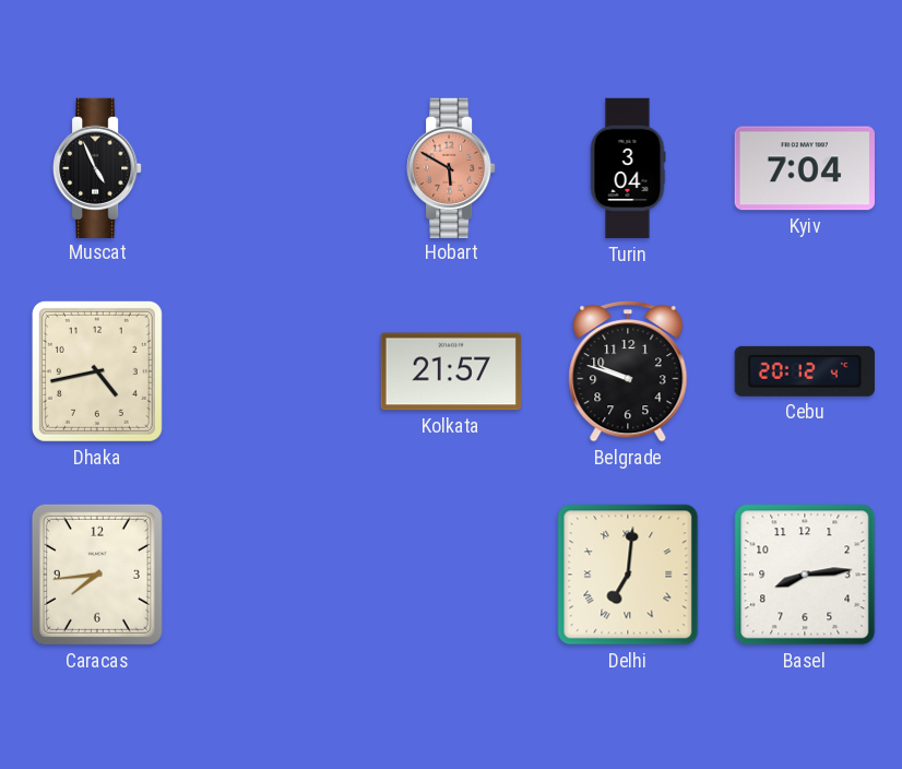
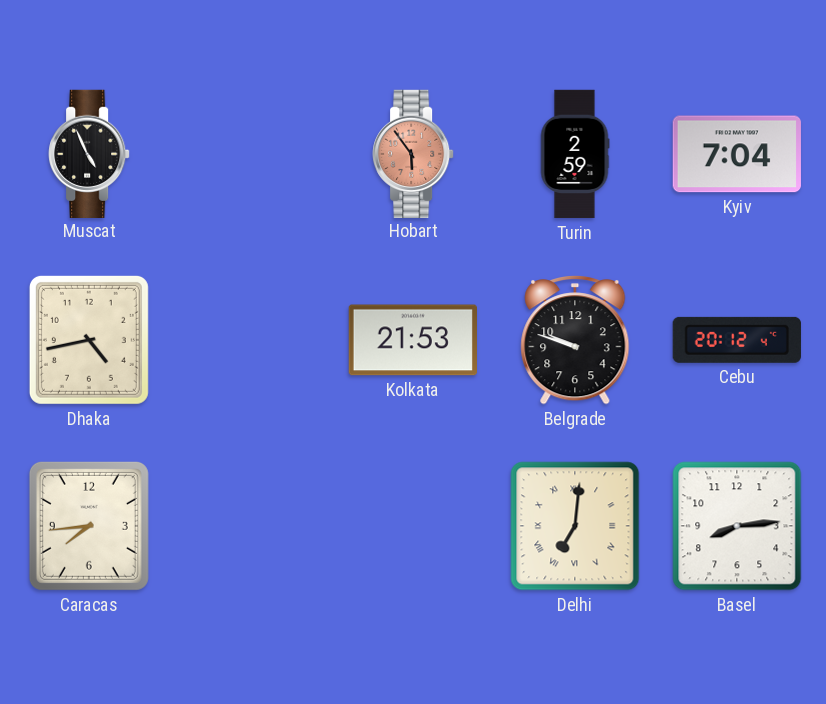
Hobart: 5:50 -> 5:54 (413, 153)
Turin: 3:04 -> 2:59 (575, 154)
Kolkata: 21:57 -> 21:53 (412, 340)
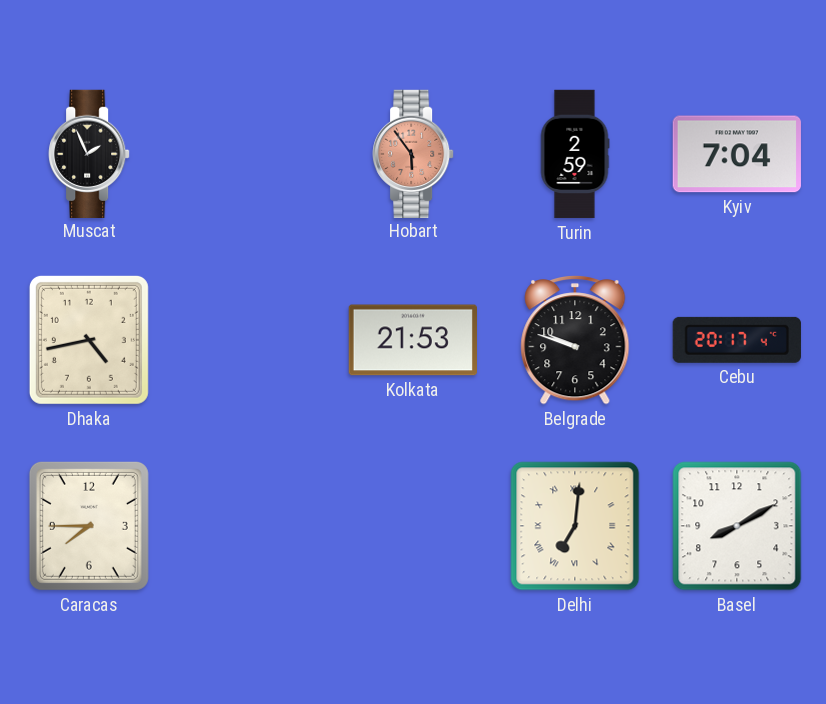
Muscat: 4:56 -> 1:56 (89, 153)
Cebu: 20:12 -> 20:17 (737, 340)
Caracas: 7:44 -> 7:45 (89, 526)
Basel: 8:14 -> 8:10 (737, 526)
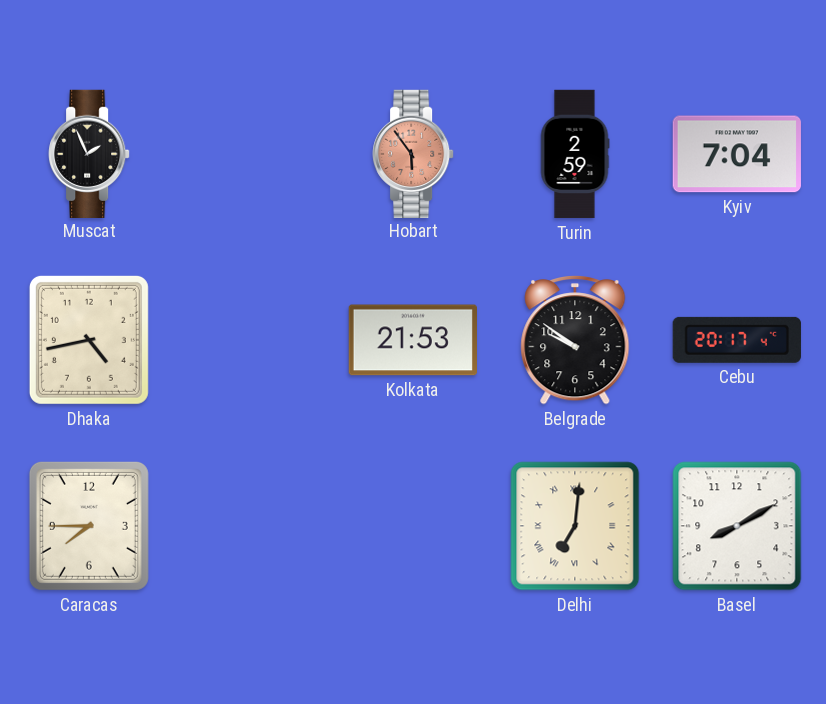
Belgrade: 9:48 -> 9:51 (575, 341)
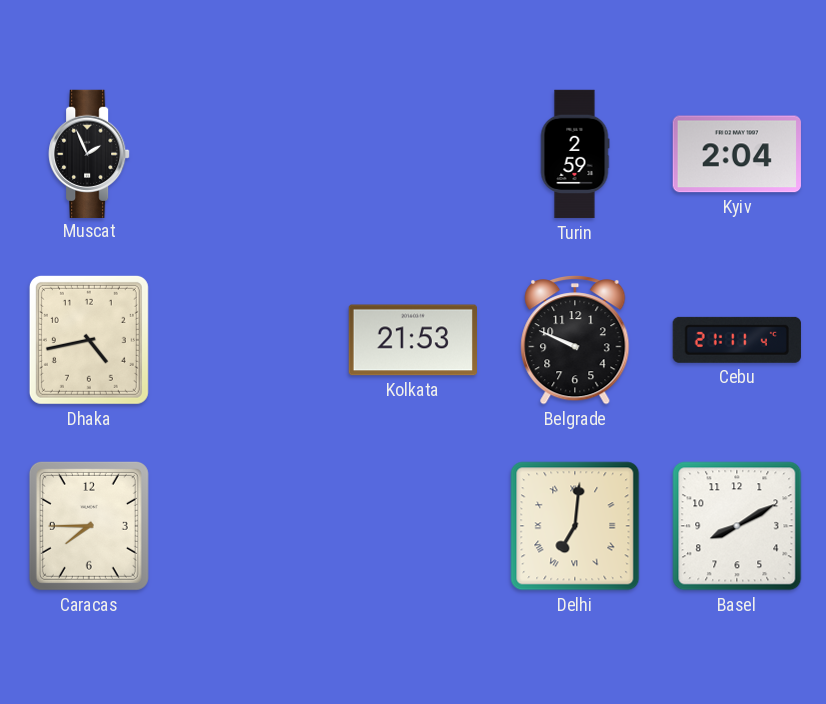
Hobart: 5:54 -> none (413, 153)
Kyiv: 7:04 -> 2:04 (737, 154)
Belgrade: 9:51 -> 9:49 (575, 341)
Cebu: 20:17 -> 21:11 (737, 340)
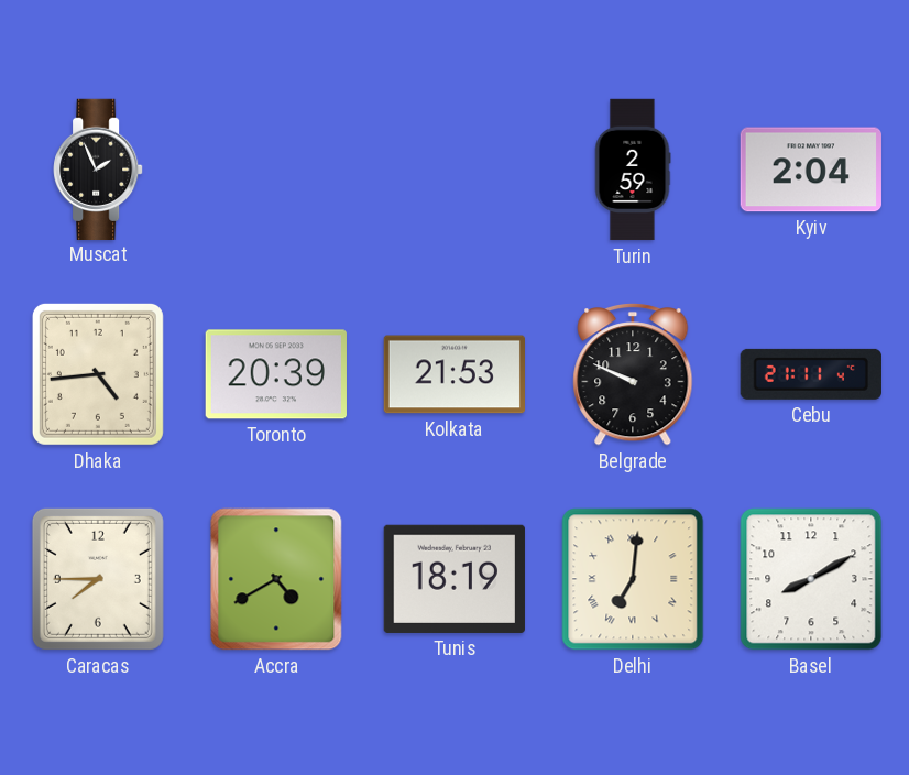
Dhaka: 4:43 -> 4:44 (98, 374)
Toronto: none -> 20:39 (276, 374)
Accra: none -> 4:40 (276, 579)
Tunis: none -> 18:19 (454, 579)
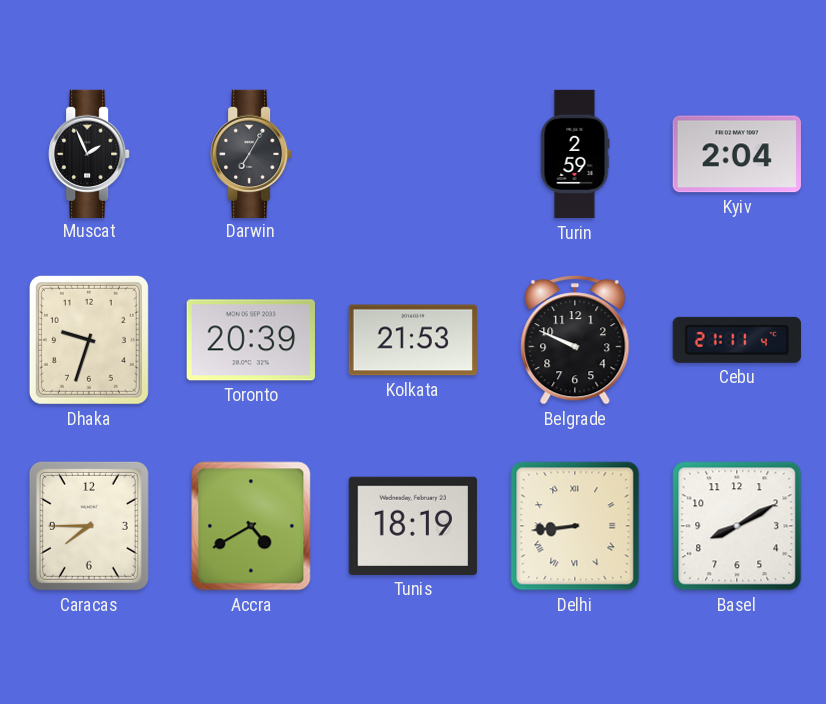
Darwin: none -> 7:05 (251, 153)
Dhaka: 4:44 -> 9:33 (89, 340)
Delhi: 7:01 -> 8:44 (575, 526)
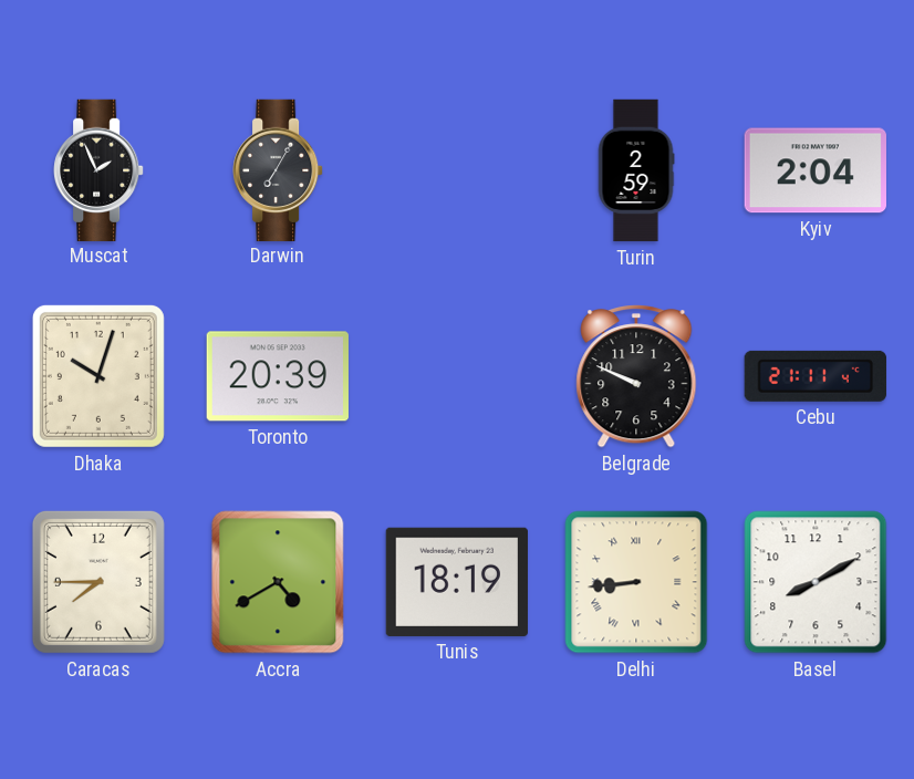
Dhaka: 9:33 -> 10:03 (98, 376)
Kolkata: 21:53 -> none (412, 340)
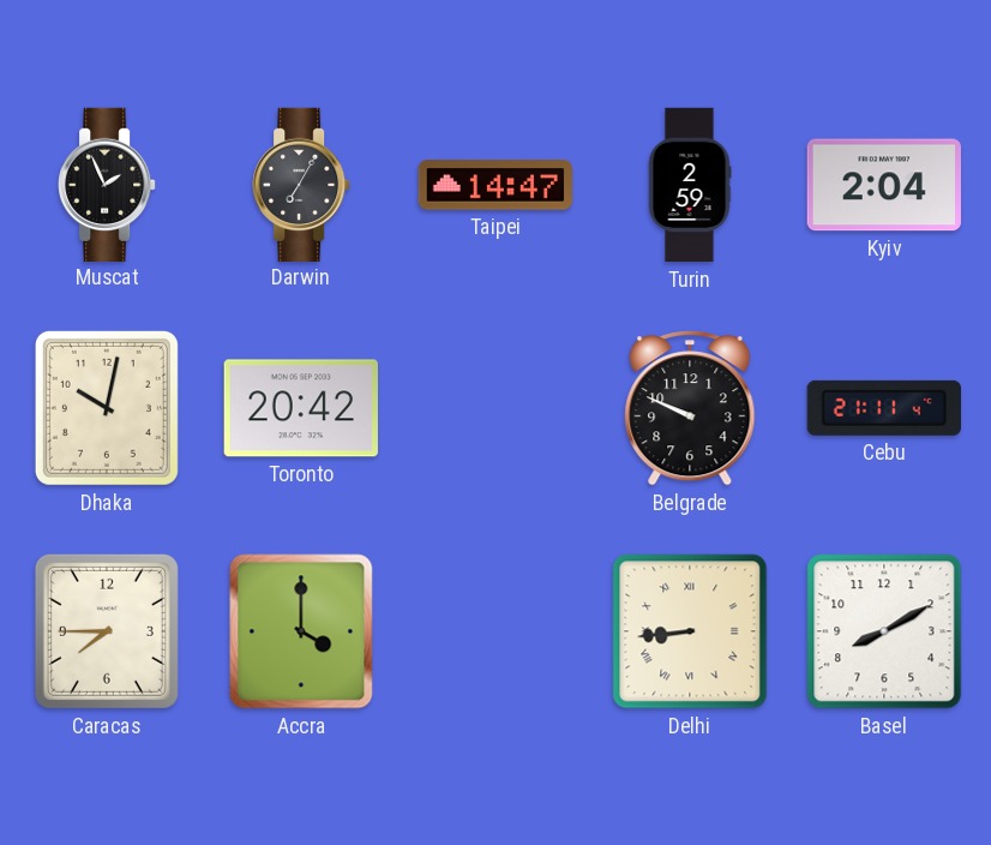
Taipei: none -> 14:47 (495, 185)
Dhaka: 10:03 -> 10:02 (107, 408)
Toronto: 20:39 -> 20:42 (301, 408)
Accra: 4:40 -> 4:00 (301, 631)
Tunis: 18:19 -> none (457, 582)
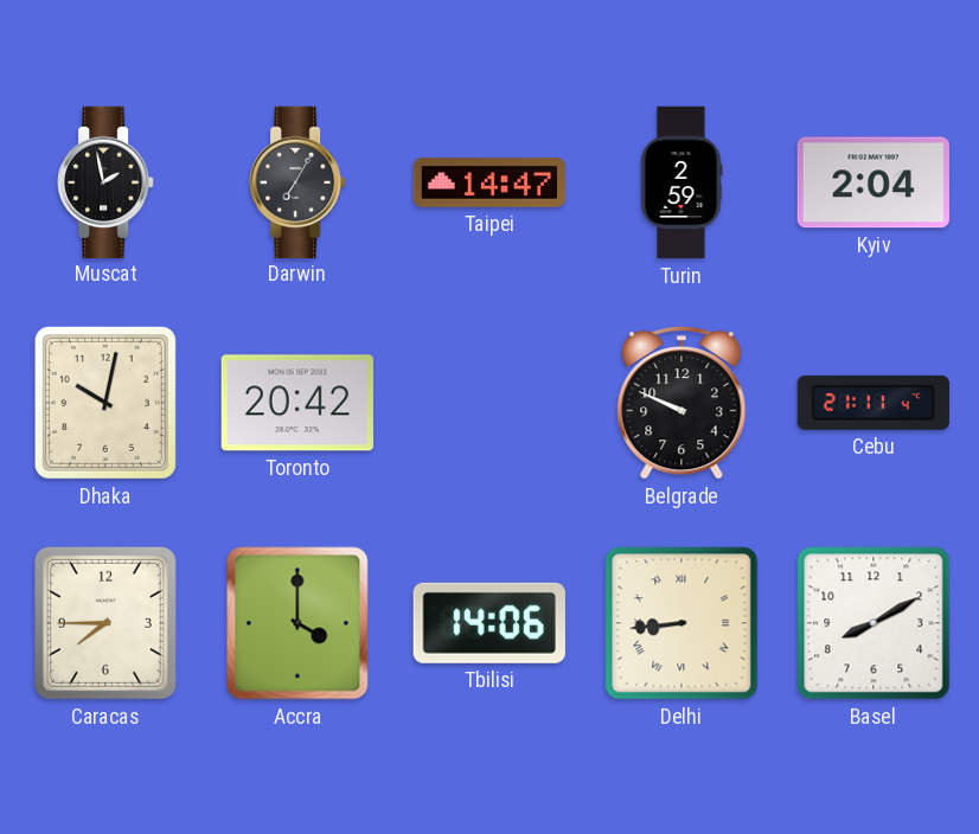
Muscat: 1:56 -> 1:58 (105, 181)
Tbilisi: none -> 14:06 (489, 623)
